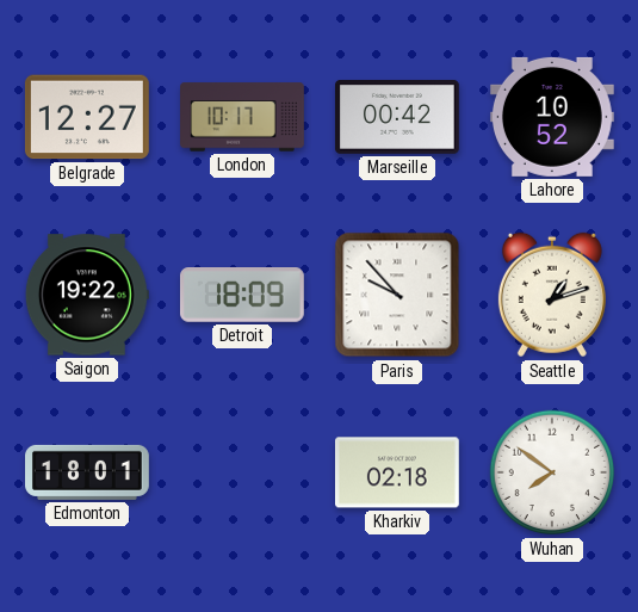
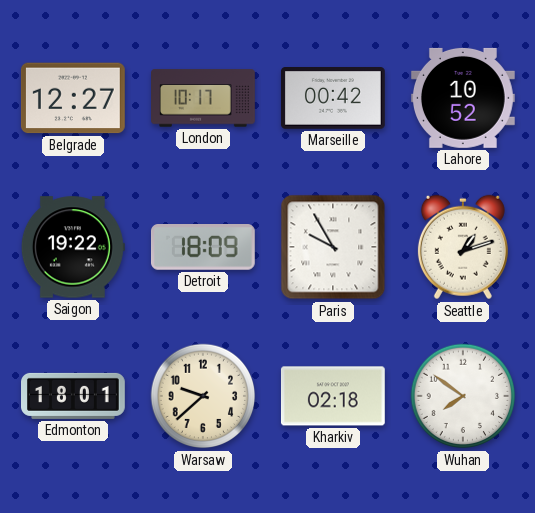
Paris: 9:53 -> 9:55 (333, 247)
Warsaw: none -> 9:38 (203, 396)
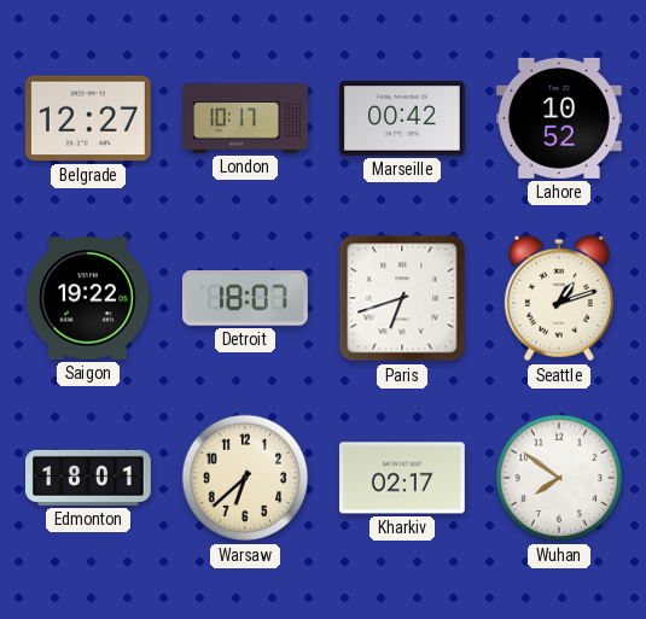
Detroit: 18:09 -> 18:07 (245, 299)
Paris: 9:55 -> 6:42 (402, 298)
Warsaw: 9:38 -> 6:38 (245, 478)
Kharkiv: 02:18 -> 02:17 (402, 478)
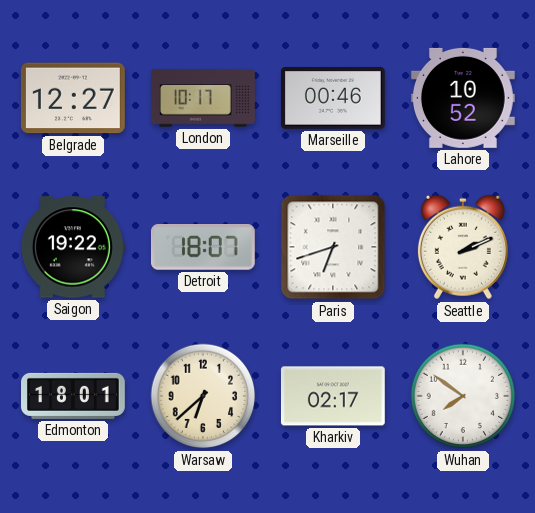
Marseille: 00:42 -> 00:46 (333, 99)
Seattle: 1:12 -> 2:11 (463, 247)
